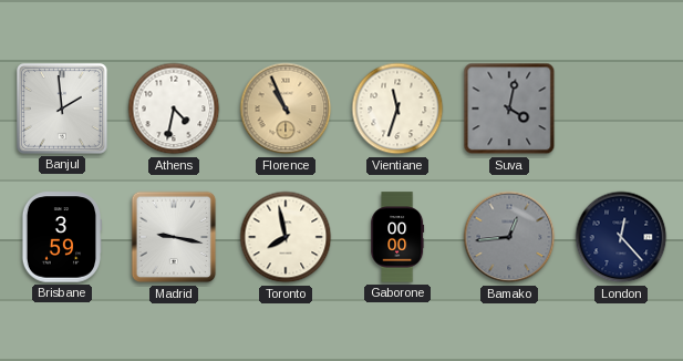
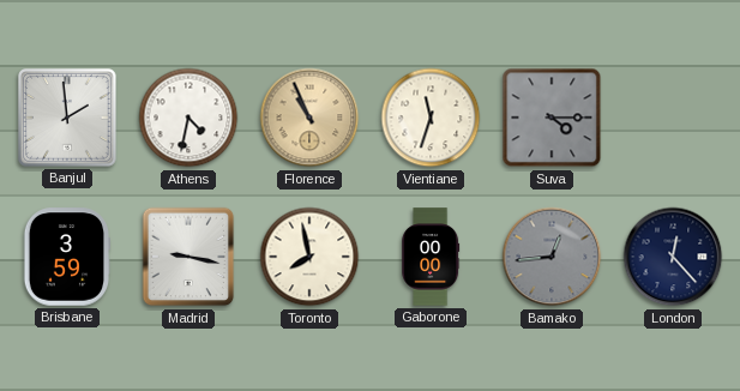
Suva: 4:02 -> 4:15 (552, 118)
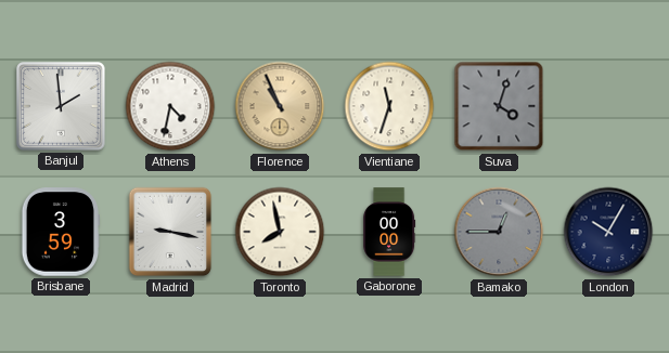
Suva: 4:15 -> 4:03 (499, 106)
Bamako: 12:44 -> 12:45 (499, 232)
London: 12:23 -> 10:05 (608, 232)
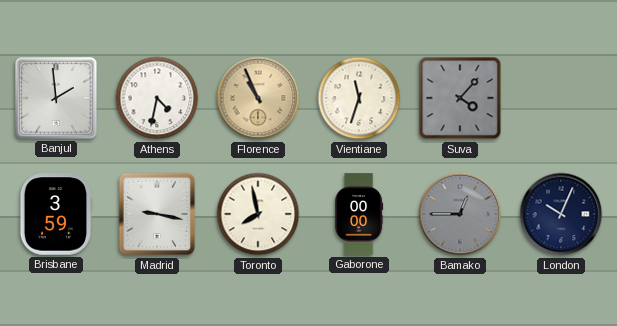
Suva: 4:03 -> 4:07 (460, 98)
London: 10:05 -> 10:04 (561, 214)
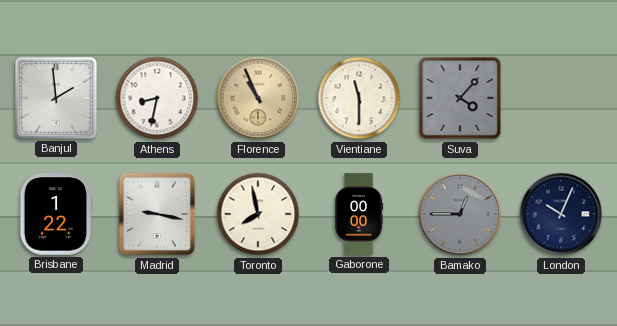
Athens: 4:32 -> 8:32 (157, 98)
Vientiane: 11:33 -> 11:30 (359, 98)
Brisbane: 3:59 -> 1:22 (55, 214)
